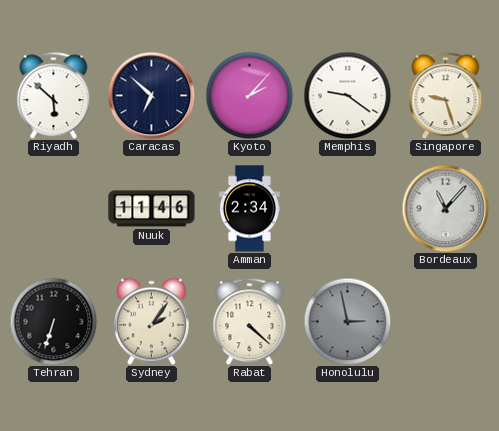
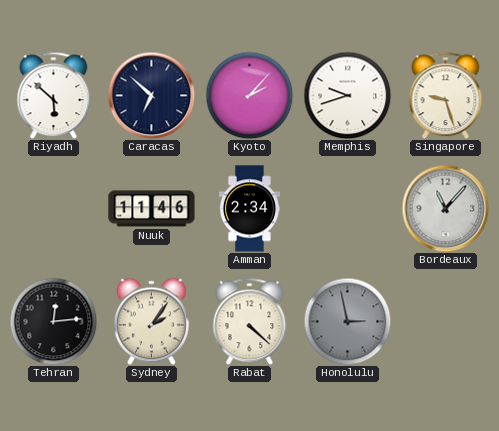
Memphis: 9:21 -> 9:42 (347, 95)
Tehran: 6:33 -> 12:14 (53, 321)
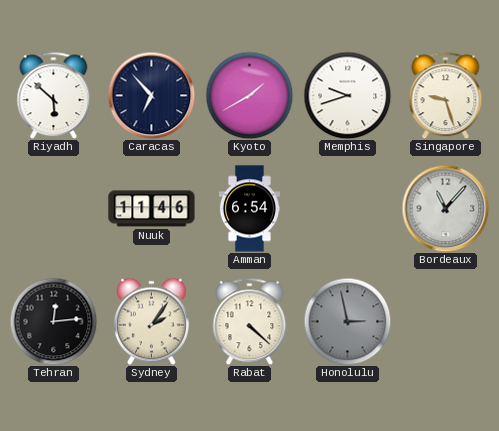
Caracas: 6:52 -> 6:53 (151, 95)
Kyoto: 2:07 -> 1:40 (249, 95)
Amman: 2:34 -> 6:54 (249, 209)
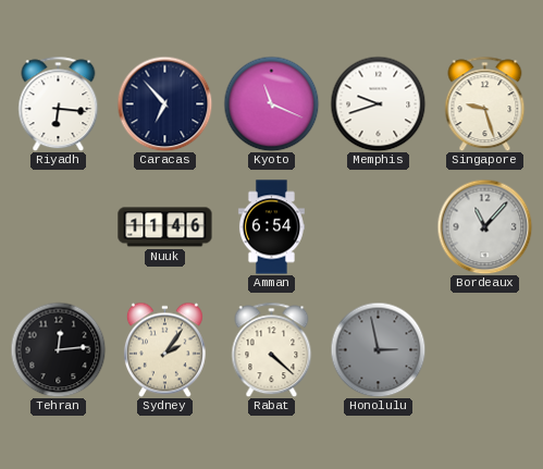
Riyadh: 5:52 -> 6:16 (59, 103)
Kyoto: 1:40 -> 11:19 (271, 103)
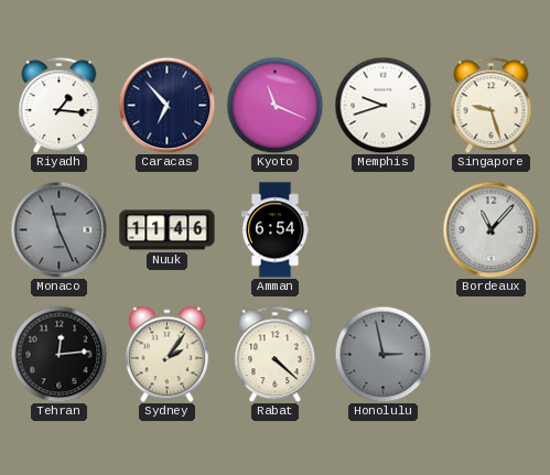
Riyadh: 6:16 -> 1:16 (60, 105)
Monaco: none -> 11:26 (58, 229)
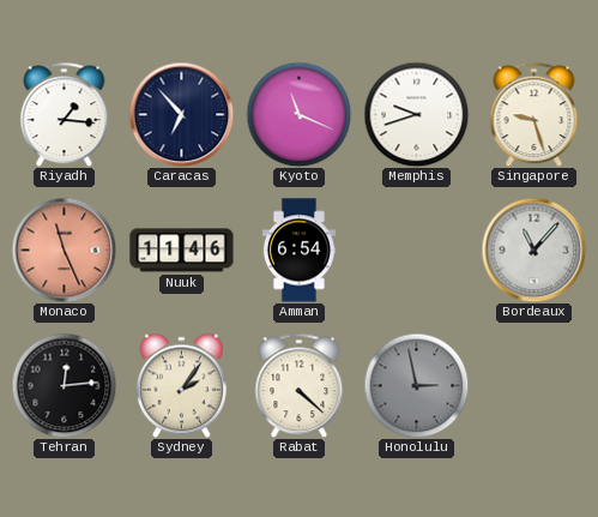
Monaco dial: grey -> salmon (64, 250)
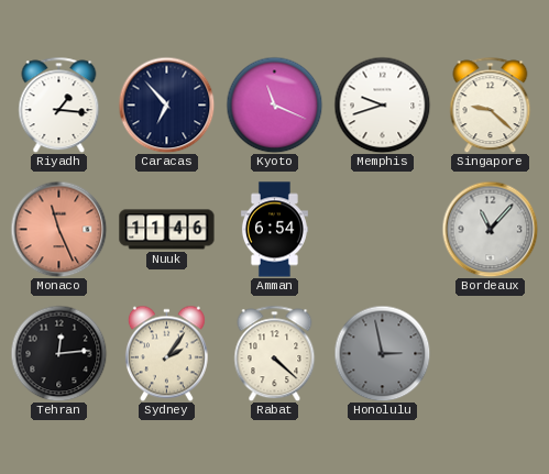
Singapore: 9:27 -> 9:22 (491, 104)
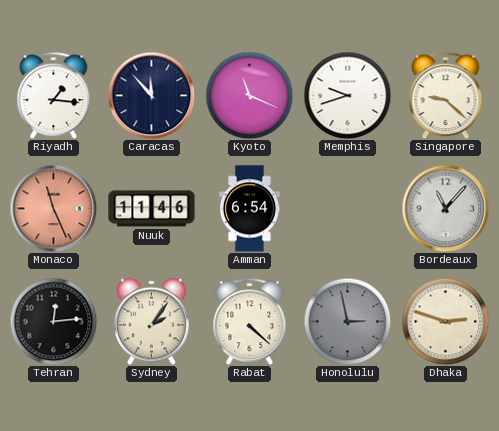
Caracas: 6:53 -> 11:53 (151, 95)
Dhaka: none -> 2:48 (445, 321)
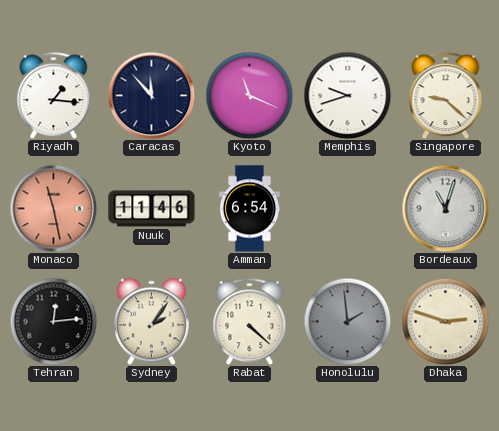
Monaco: 11:26 -> 11:28 (53, 208)
Bordeaux: 11:07 -> 11:03 (445, 208)
Honolulu: 2:58 -> 1:59 (347, 321)
